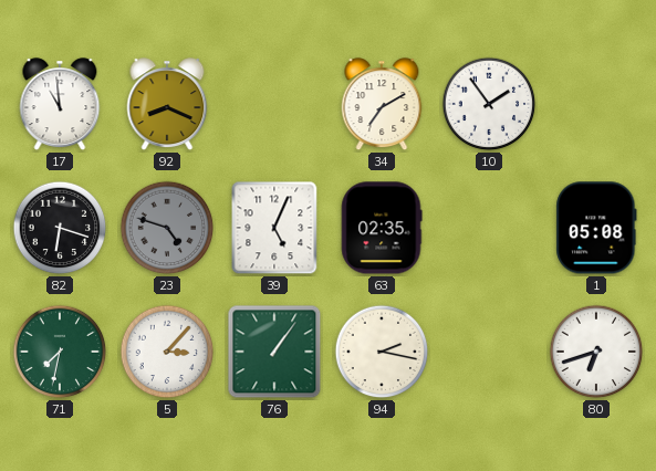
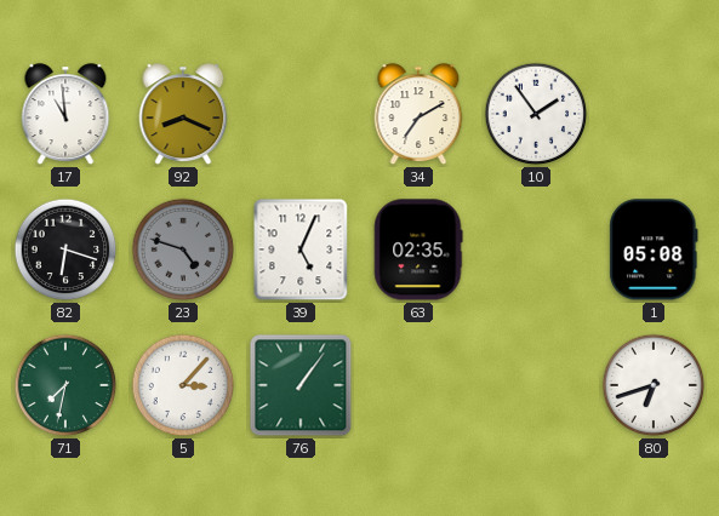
94: 2:17 -> none (382, 352)
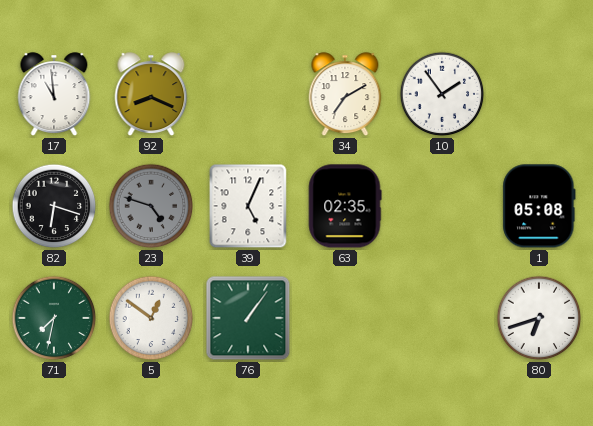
5: 3:07 -> 12:51 (151, 318)
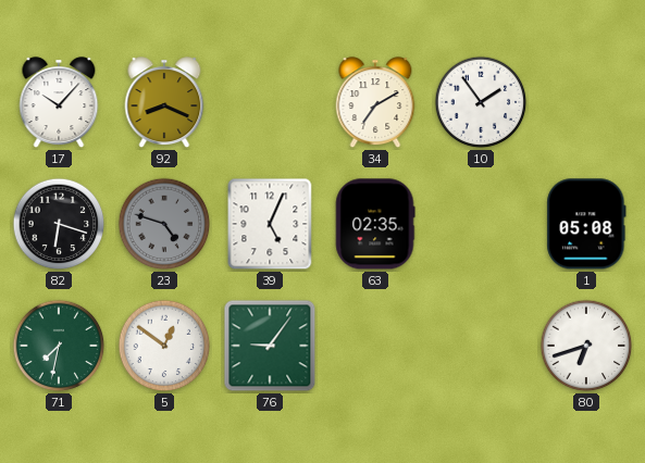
17: 10:59 -> 10:07 (59, 103)
76: 1:06 -> 9:06 (270, 346)
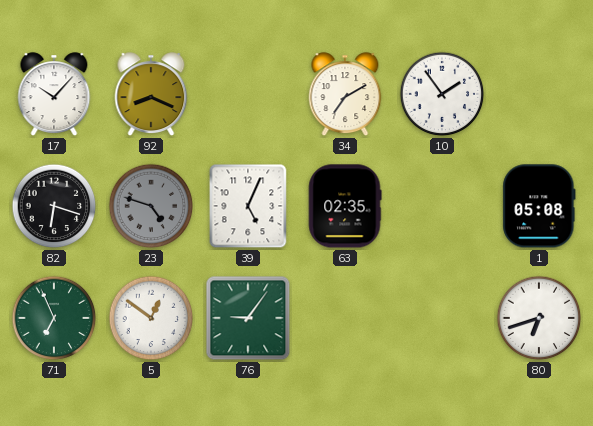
71: 7:32 -> 6:56 (54, 318)
